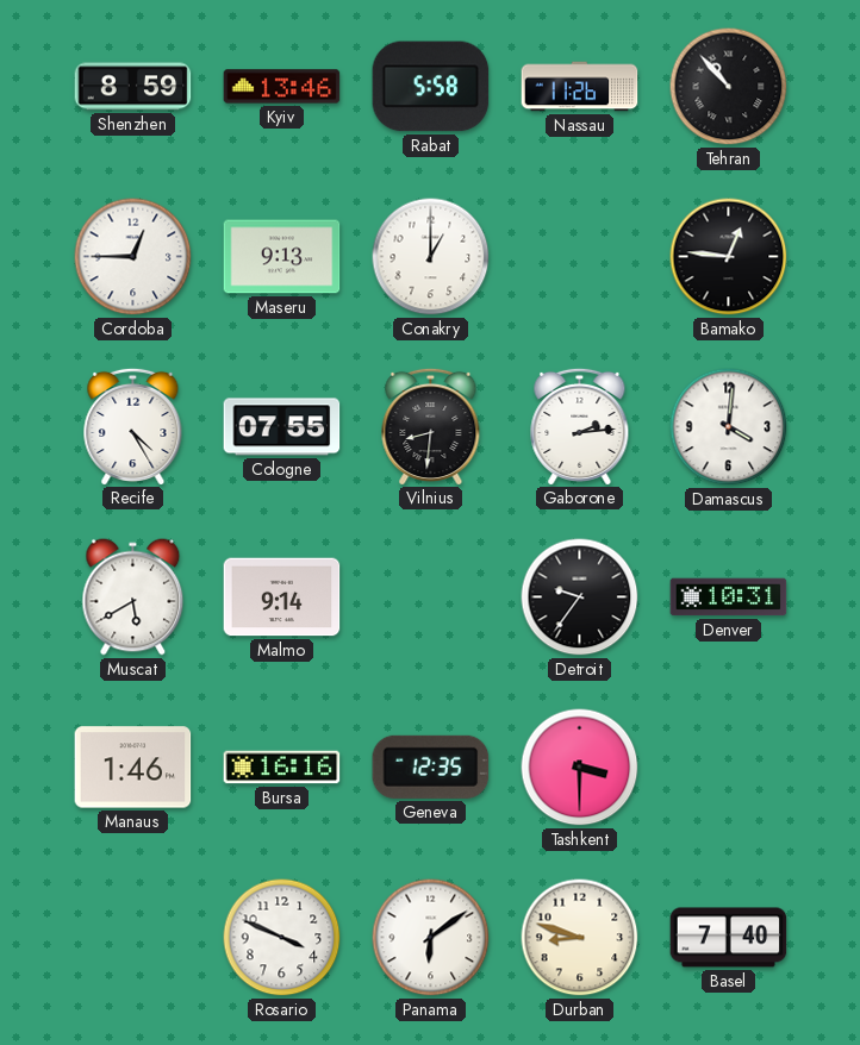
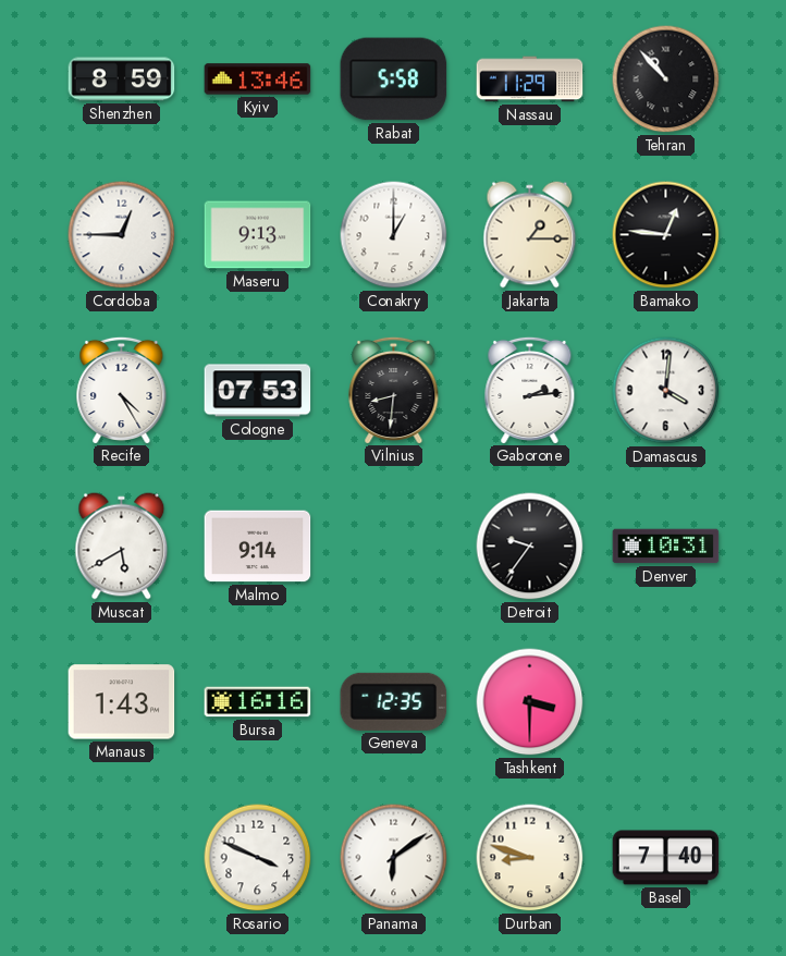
Nassau: 11:26 -> 11:29 (530, 79)
Jakarta: none -> 1:15 (530, 235)
Cologne: 07:55 -> 07:53 (258, 391)
Manaus: 1:46 -> 1:43 (122, 702)
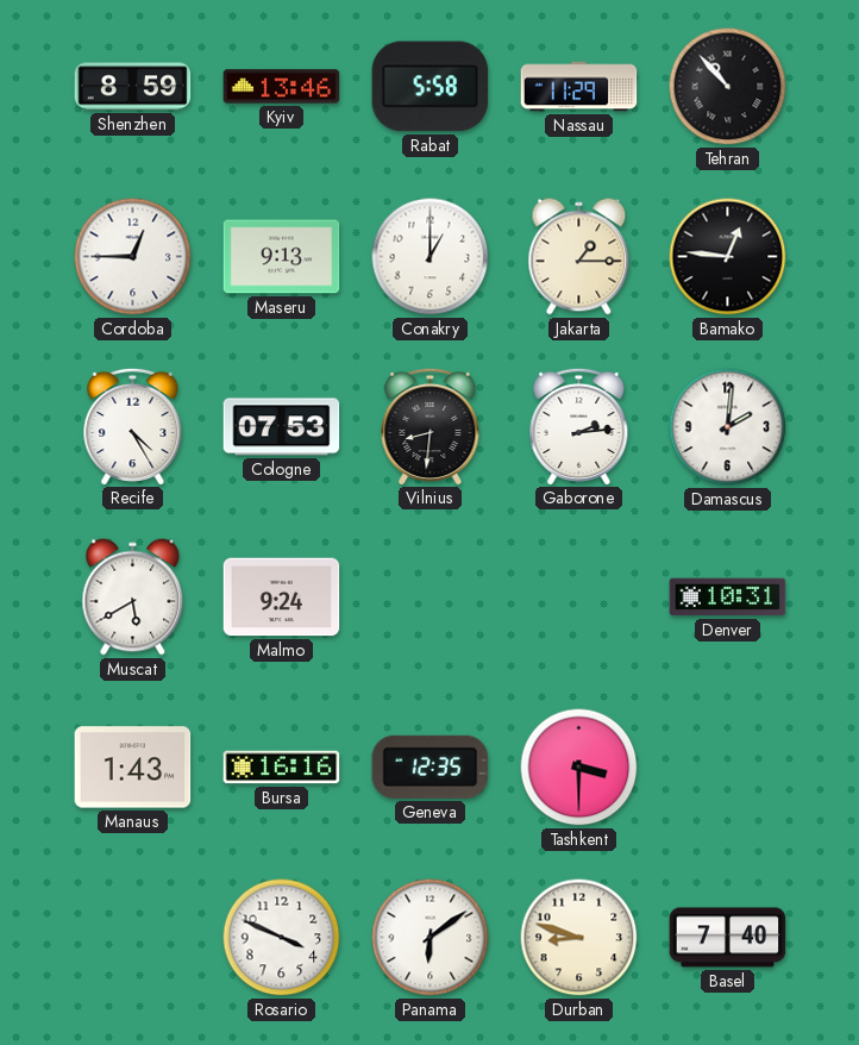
Damascus: 4:01 -> 2:01 (728, 427)
Malmo: 9:14 -> 9:24 (282, 597)
Detroit: 9:36 -> none (530, 547)
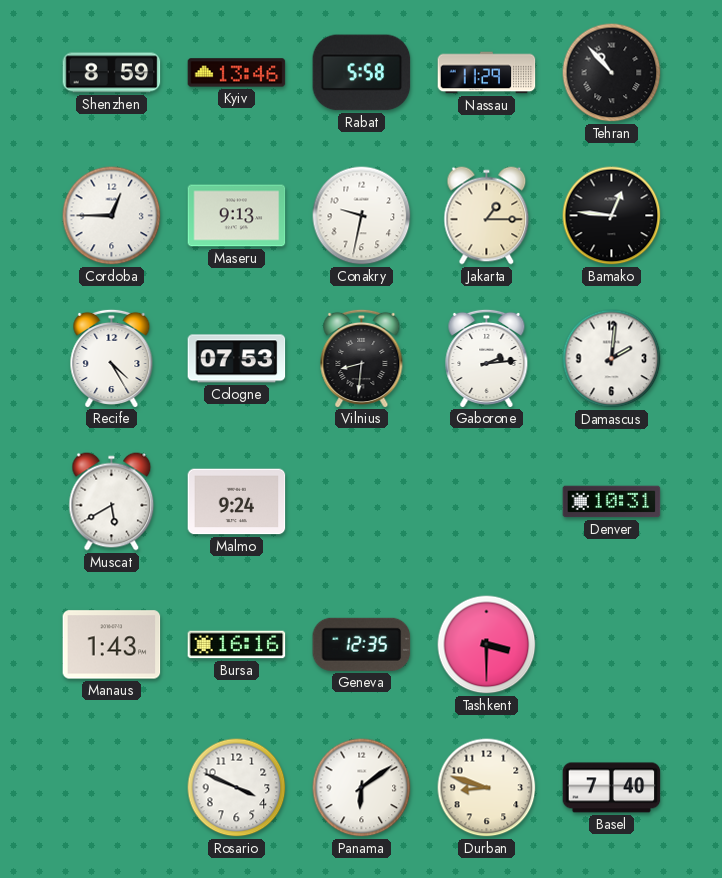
Conakry: 1:00 -> 9:32 (362, 216)
